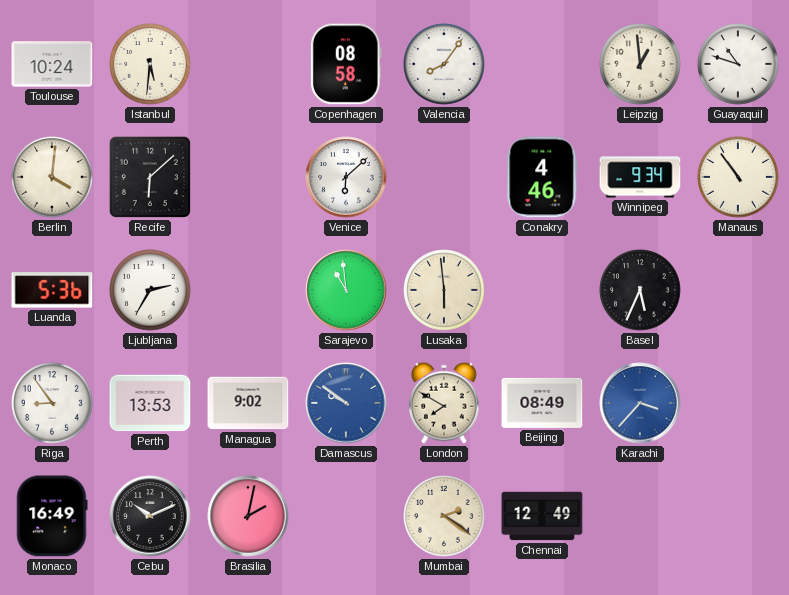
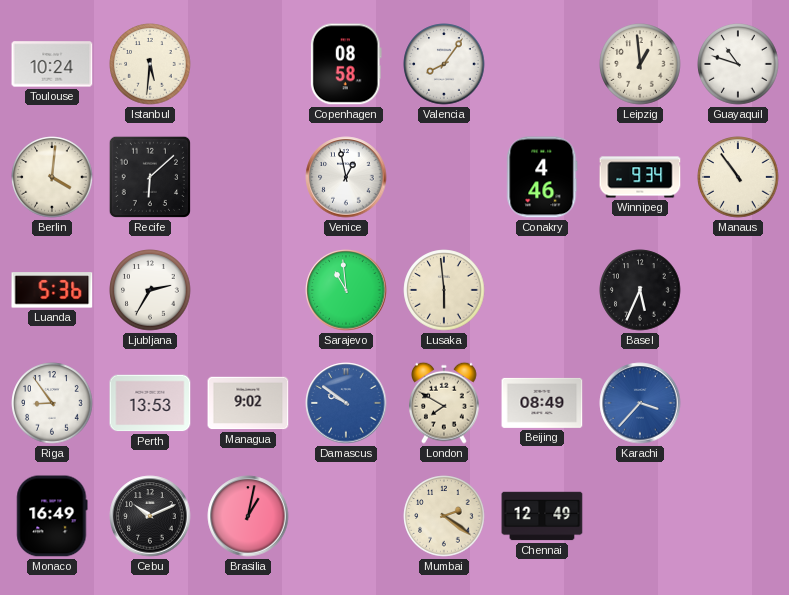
Venice: 6:08 -> 12:58 (346, 177)
Brasilia: 2:02 -> 1:02 (248, 516)
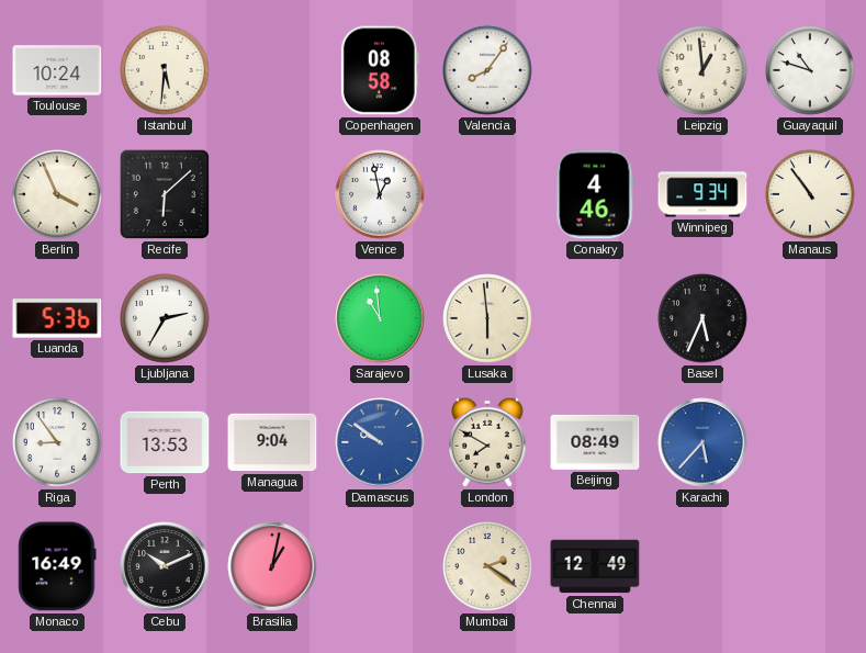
Berlin: 4:01 -> 3:56 (57, 194)
Managua: 9:02 -> 9:04 (272, 442)
Karachi: 3:37 -> 5:37 (702, 442)
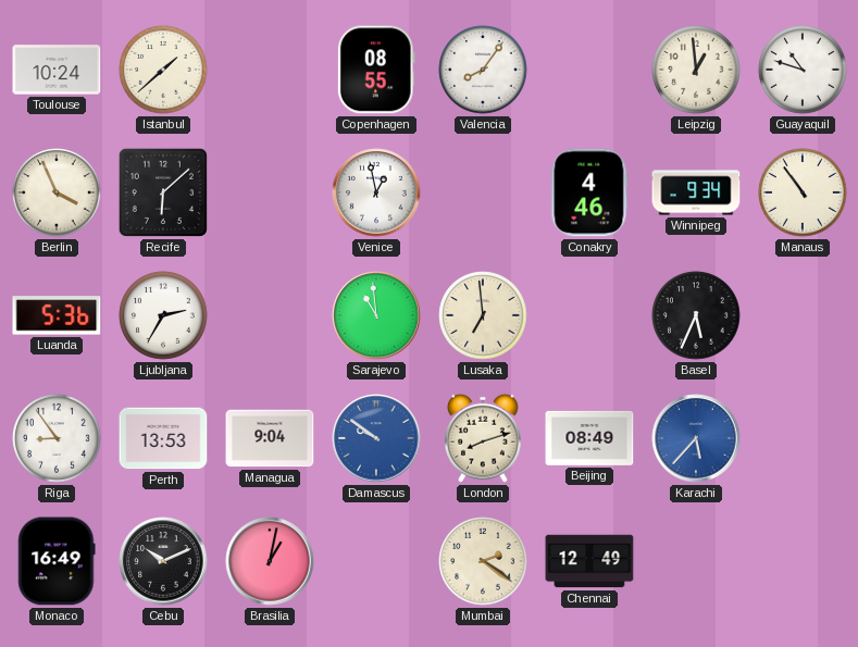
Istanbul: 5:31 -> 1:38 (163, 70)
Copenhagen: 08:58 -> 08:55 (376, 70)
Lusaka: 5:59 -> 6:59 (483, 315)
London: 7:50 -> 8:12 (484, 438)
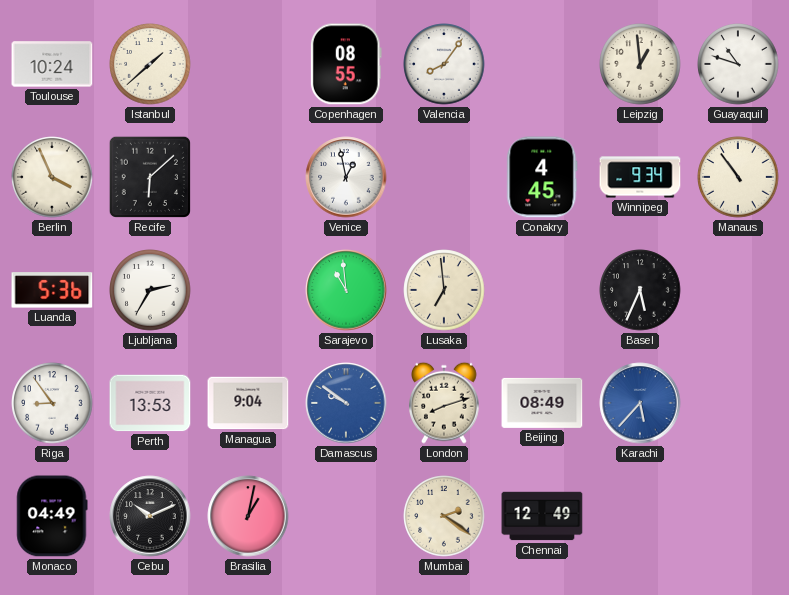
Conakry: 4:46 -> 4:45 (542, 177)
Monaco: 16:49 -> 04:49 (52, 516)
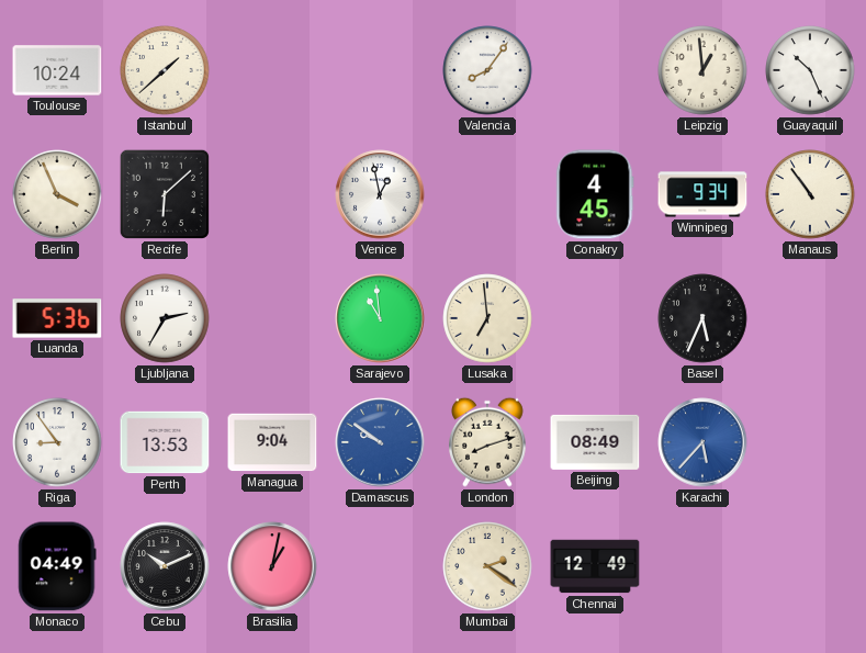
Copenhagen: 08:55 -> none (346, 64)
Guayaquil: 10:48 -> 10:26 (810, 70)
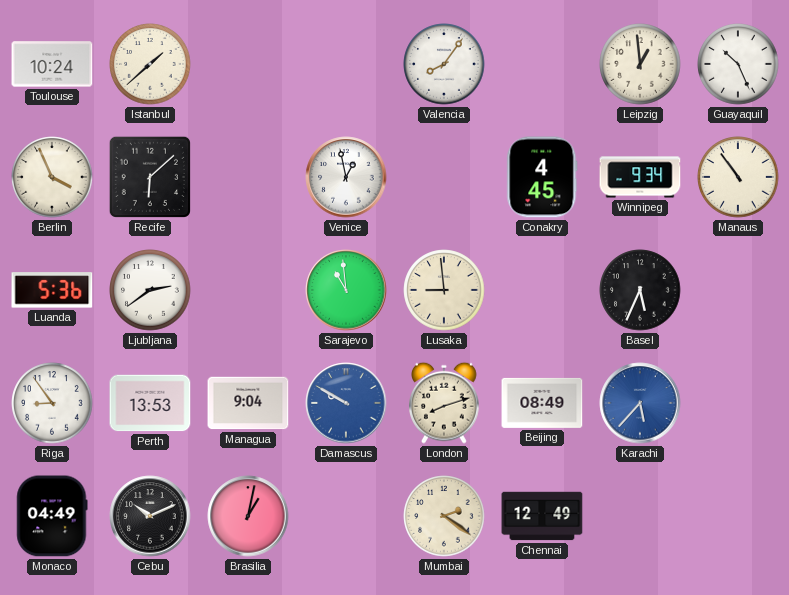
Ljubljana: 2:35 -> 2:39 (150, 290)
Lusaka: 6:59 -> 8:59 (444, 290)
Damascus: 9:51 -> 9:50 (346, 403)
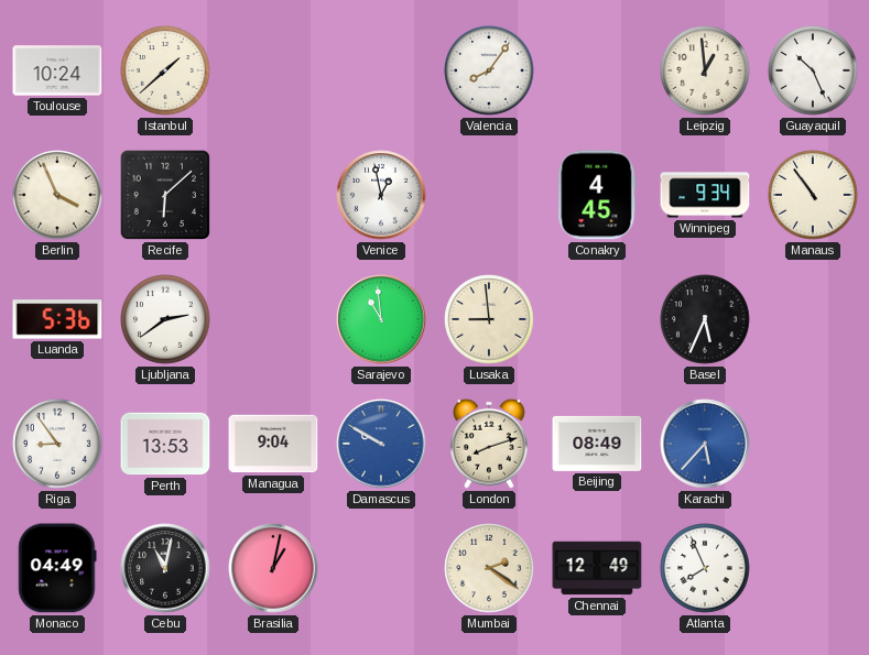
Cebu: 10:11 -> 11:02 (165, 568)
Atlanta: none -> 7:56 (705, 568)
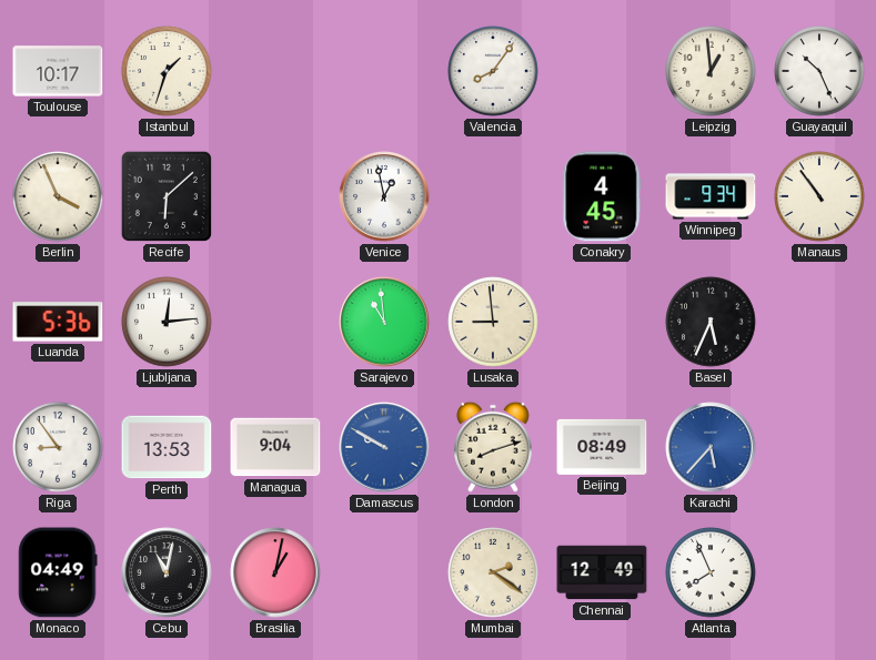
Toulouse: 10:24 -> 10:17 (58, 71)
Istanbul: 1:38 -> 1:33 (167, 71)
Ljubljana: 2:39 -> 12:14 (167, 322)
